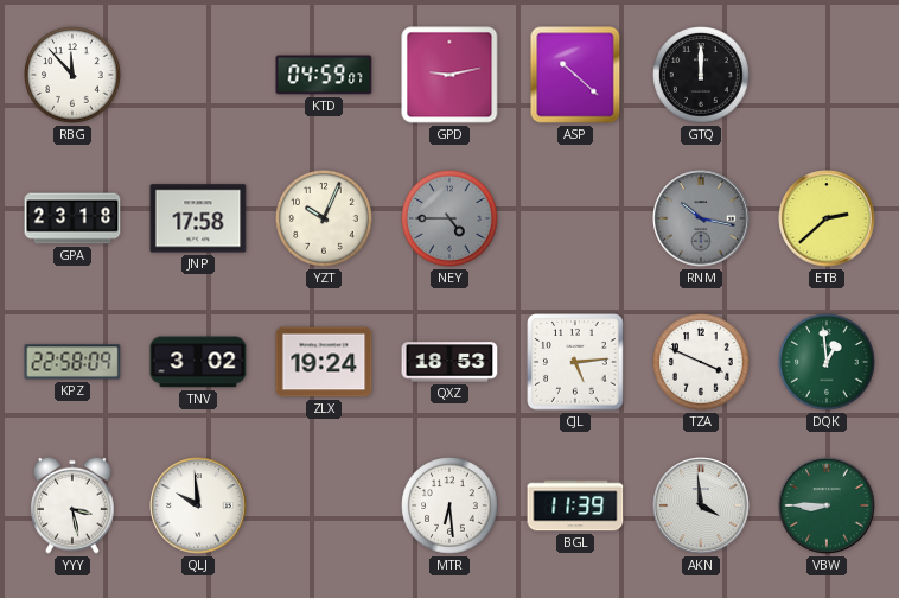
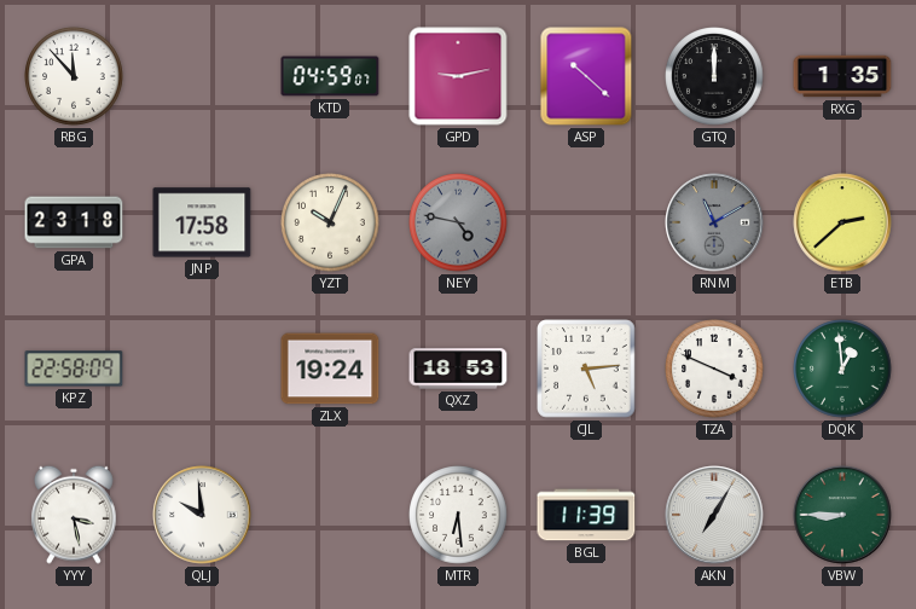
RXG: none -> 1:35 (842, 76)
NEY: 4:45 -> 4:47 (458, 222)
RNM: 10:17 -> 11:10 (714, 222)
TNV: 3:02 -> none (198, 362)
AKN: 3:59 -> 7:05 (714, 515)
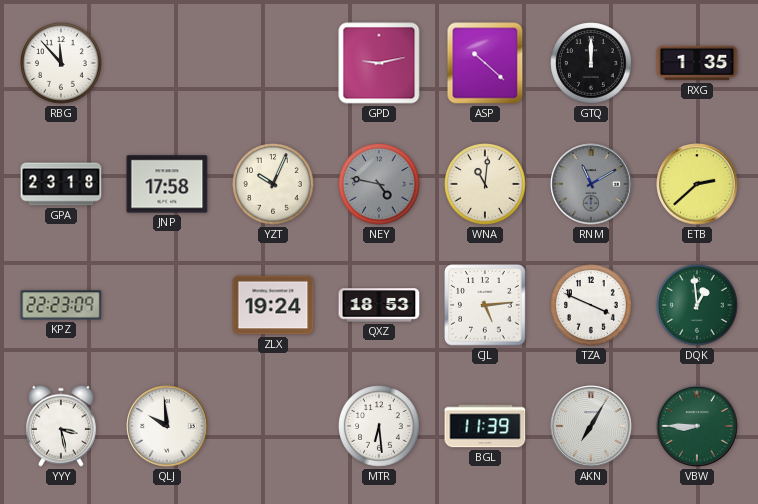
KTD: 04:59 -> none (330, 76)
WNA: none -> 11:01 (485, 184)
KPZ: 22:58 -> 22:23 (61, 305)
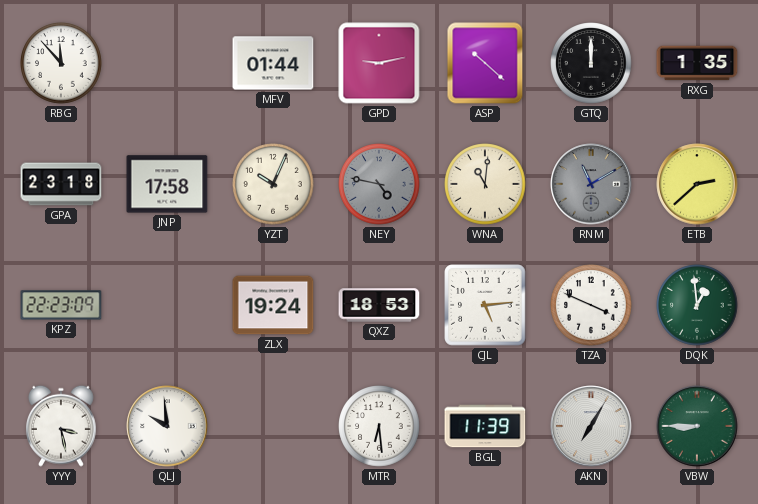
MFV: none -> 01:44 (273, 63)
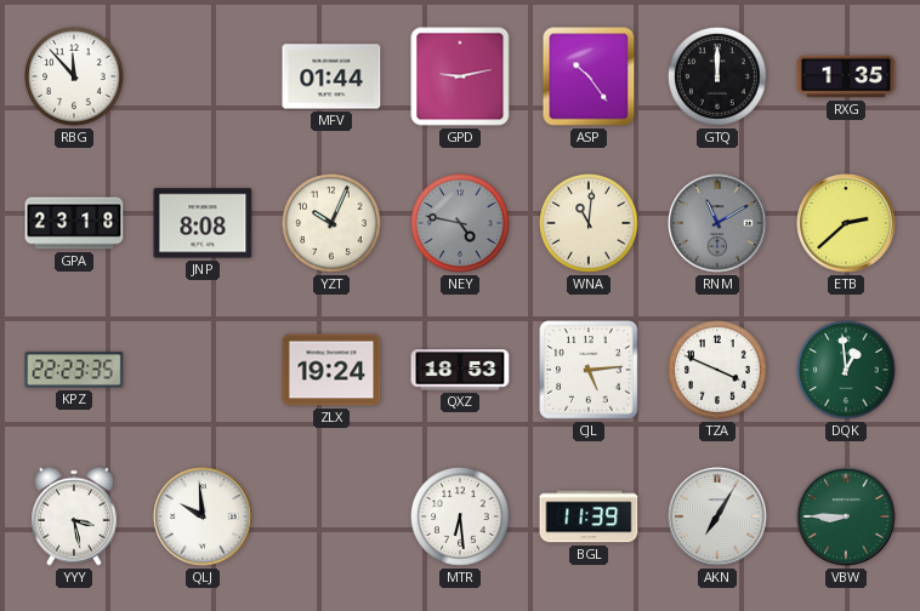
ASP: 10:22 -> 10:24 (589, 76)
JNP: 17:58 -> 8:08 (203, 223)
KPZ: 22:23:09 -> 22:23:35 (74, 370)
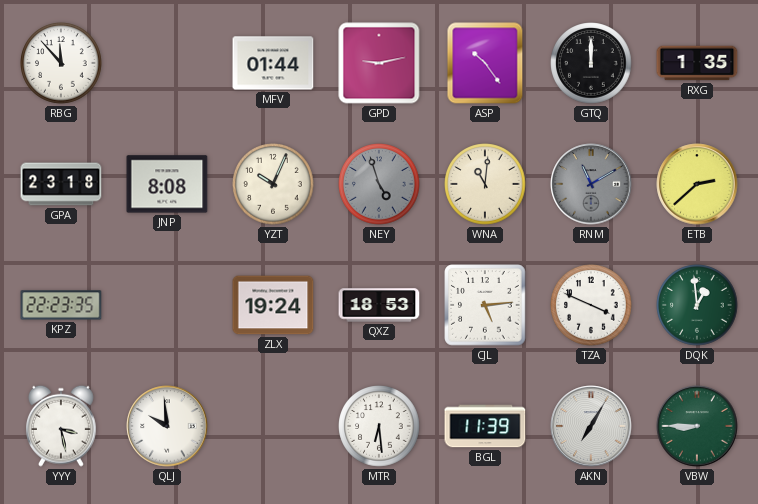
NEY: 4:47 -> 4:57 (379, 184)
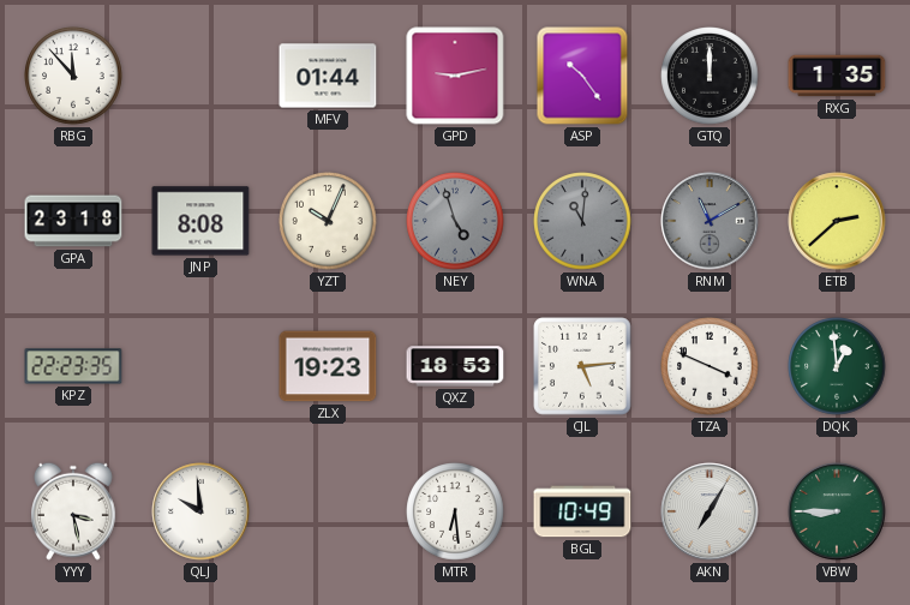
WNA dial: cream -> grey (582, 221)
ZLX: 19:24 -> 19:23 (328, 366)
BGL: 11:39 -> 10:49 (582, 511)
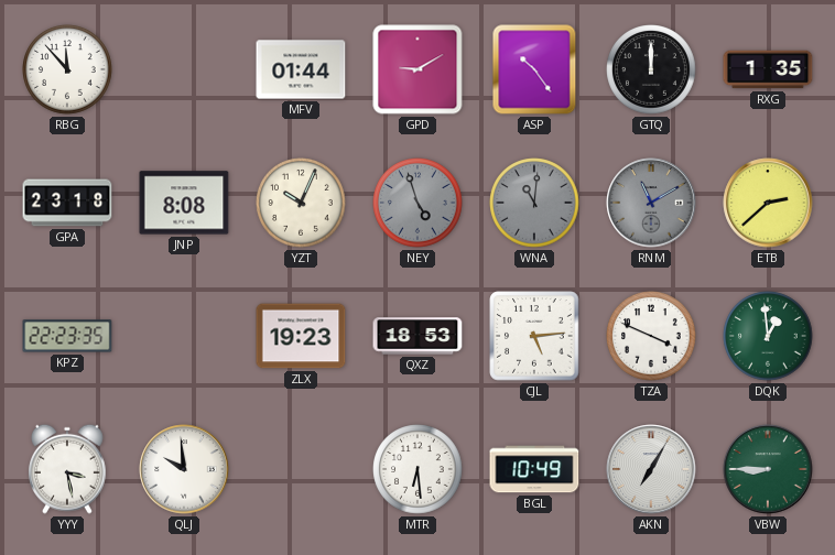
GPD: 9:13 -> 9:10 (417, 69)
